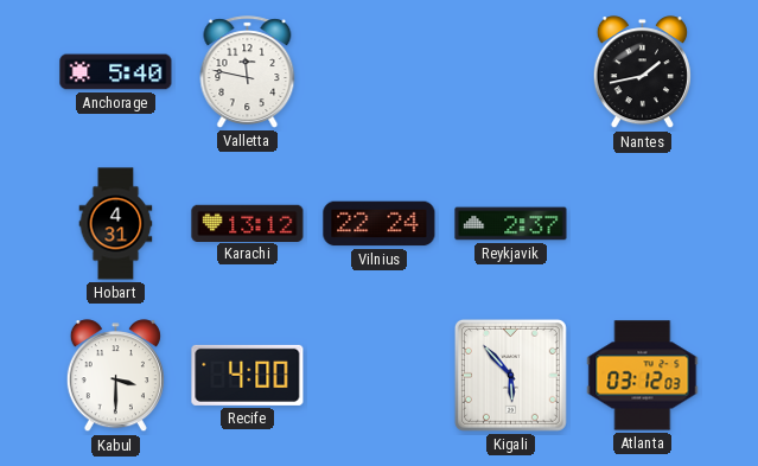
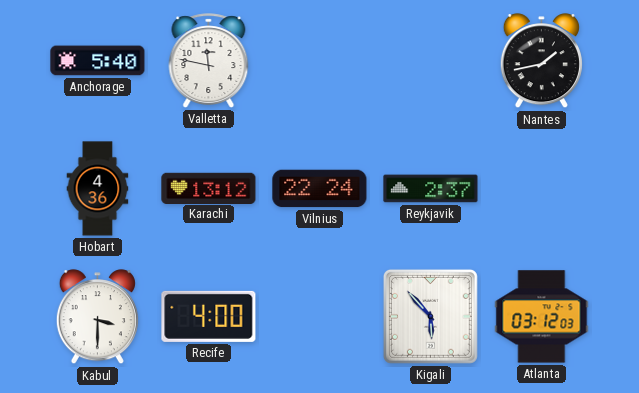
Hobart: 4:31 -> 4:36 (98, 189)
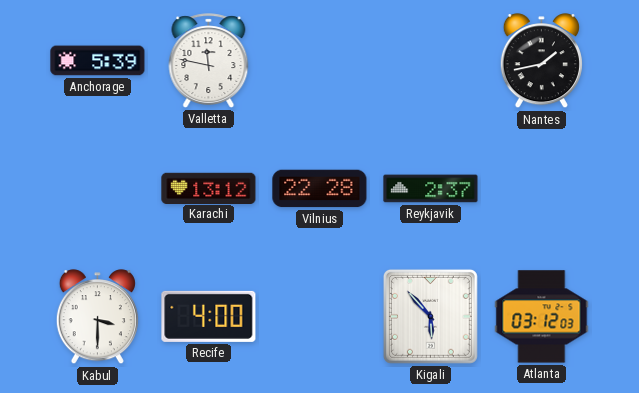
Anchorage: 5:40 -> 5:39 (98, 61)
Hobart: 4:36 -> none (98, 189)
Vilnius: 22:24 -> 22:28 (320, 189)
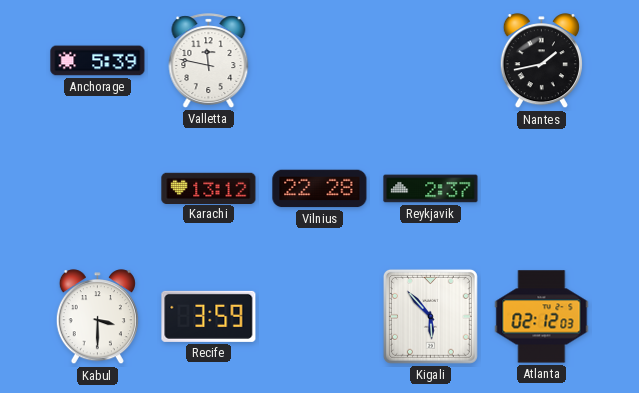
Recife: 4:00 -> 3:59 (209, 316)
Atlanta: 03:12 -> 02:12 (542, 317)
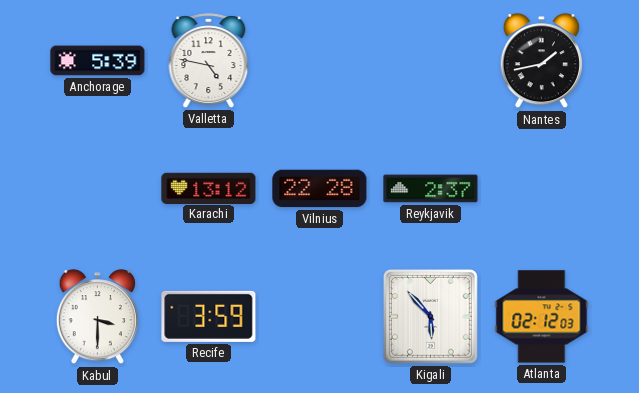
Valletta: 11:47 -> 4:47 (209, 61)
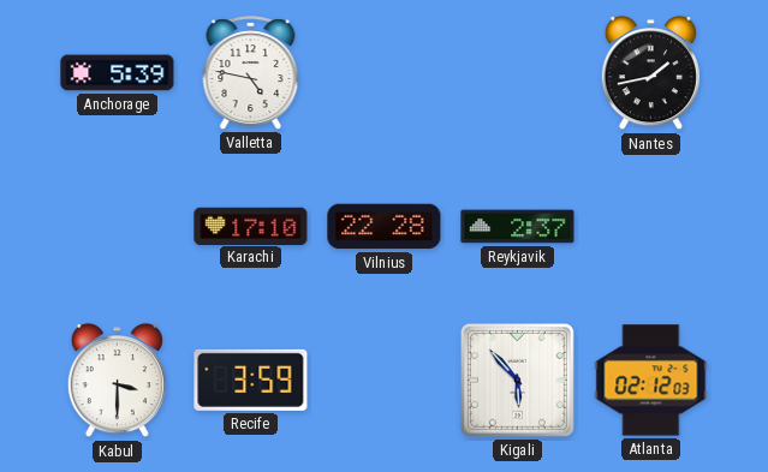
Karachi: 13:12 -> 17:10 (251, 226)
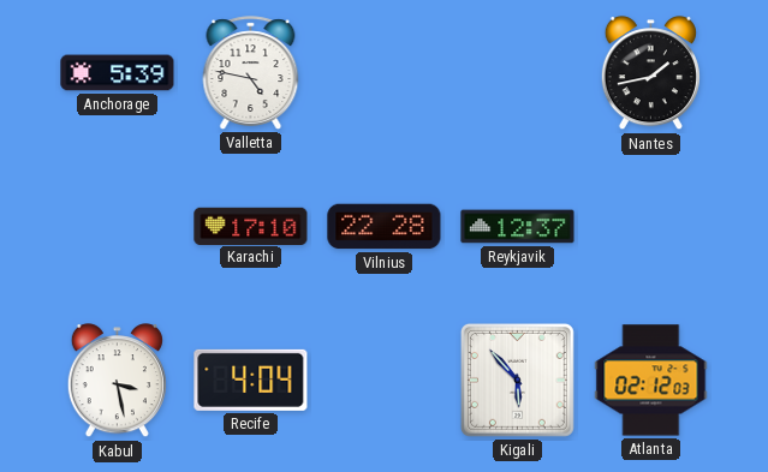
Reykjavik: 2:37 -> 12:37 (518, 227)
Kabul: 3:30 -> 3:28 (117, 381)
Recife: 3:59 -> 4:04 (251, 380)
